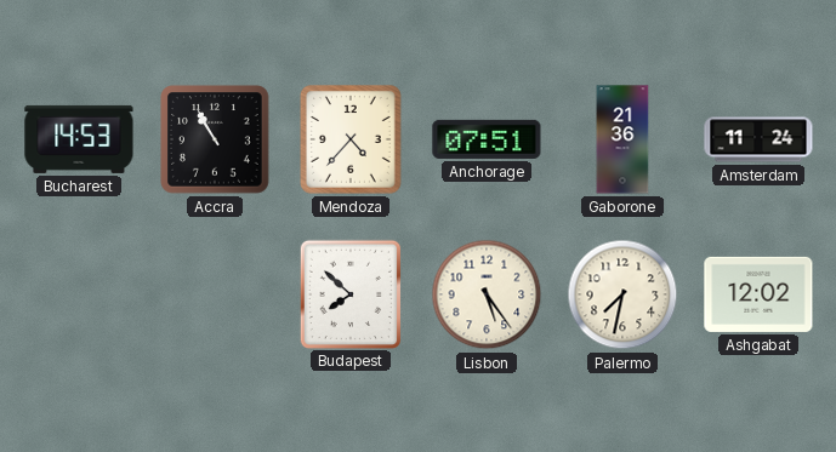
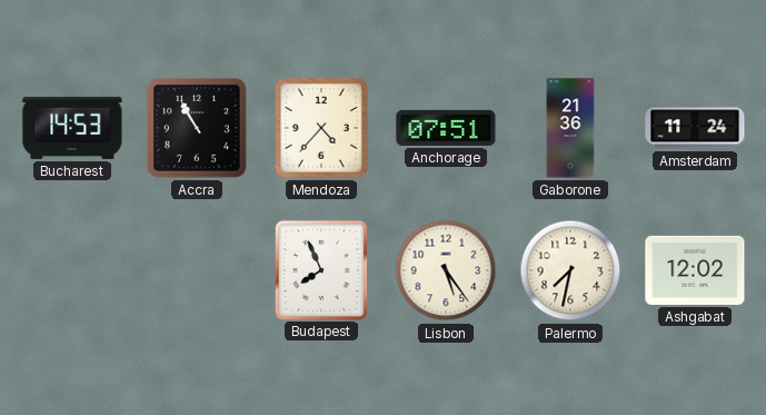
Budapest: 7:52 -> 7:56 (320, 269)
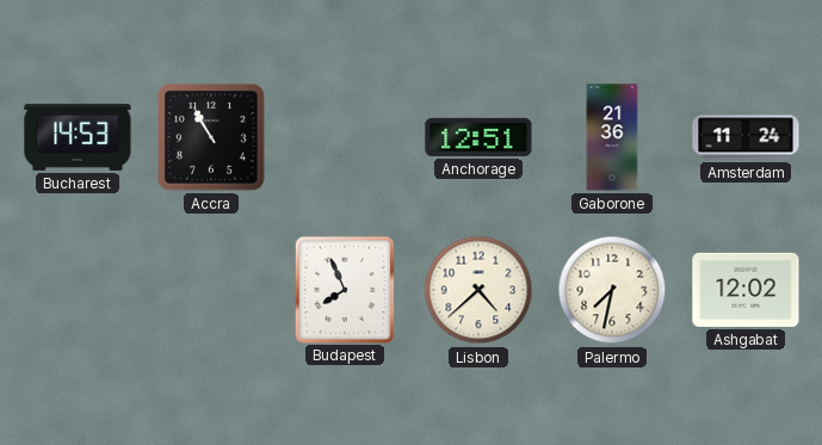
Mendoza: 4:37 -> none (322, 129)
Anchorage: 07:51 -> 12:51 (478, 137)
Lisbon: 5:24 -> 4:38 (478, 290)
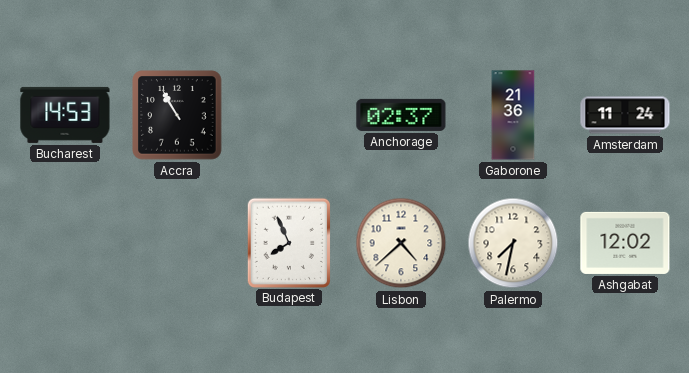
Anchorage: 12:51 -> 02:37 (401, 115)
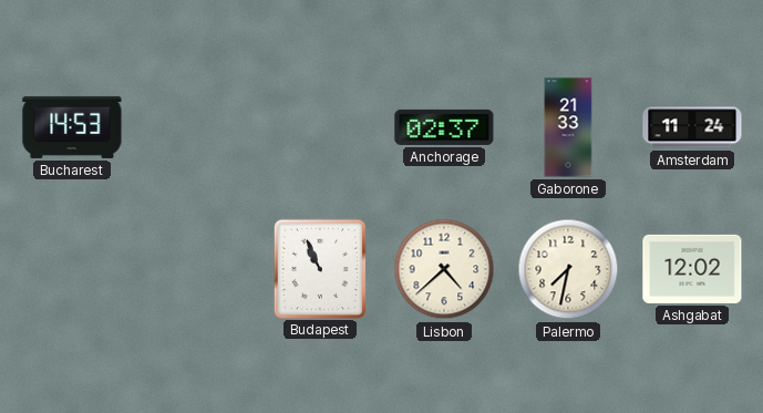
Accra: 10:55 -> none (178, 116)
Gaborone: 21:36 -> 21:33 (568, 127)
Budapest: 7:56 -> 10:56 (319, 268)
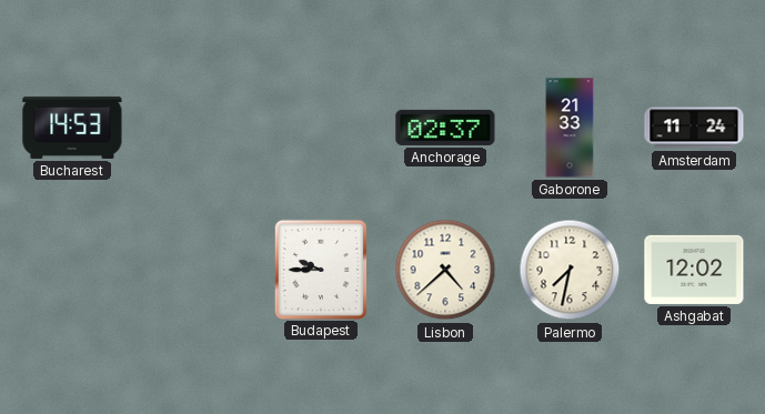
Budapest: 10:56 -> 9:45 (320, 269)
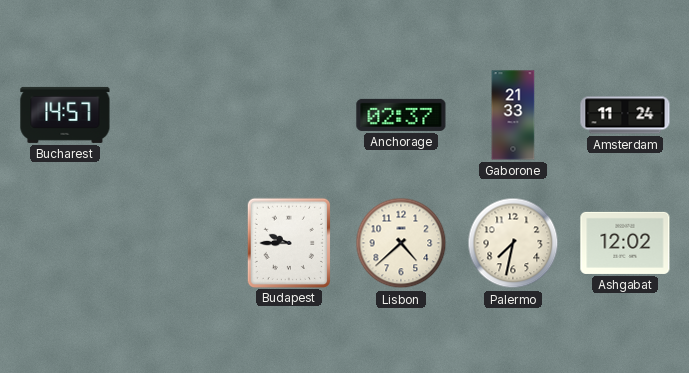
Bucharest: 14:53 -> 14:57 (65, 115)
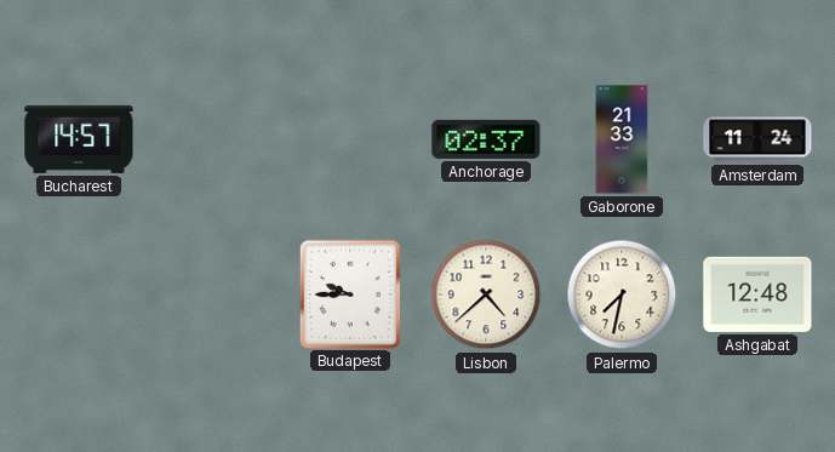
Ashgabat: 12:02 -> 12:48 (757, 294)
